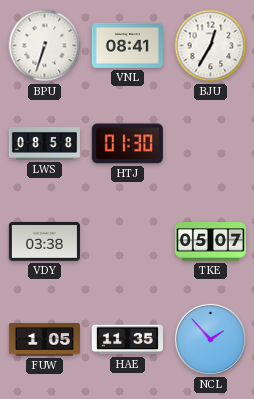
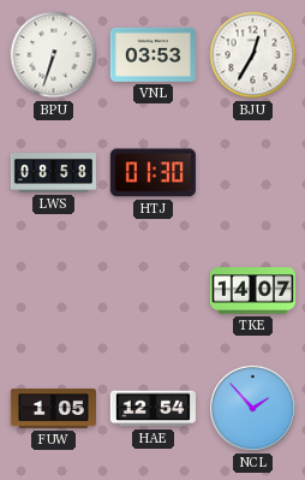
VNL: 08:41 -> 03:53 (152, 54)
VDY: 03:38 -> none (44, 241)
TKE: 05:07 -> 14:07 (252, 291)
HAE: 11:35 -> 12:54 (152, 409)
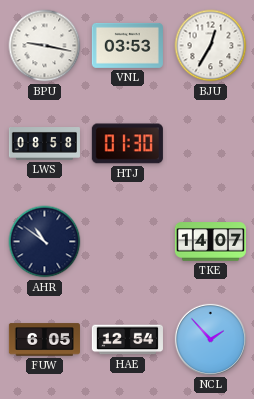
BPU: 6:33 -> 9:17 (45, 46)
AHR: none -> 10:51 (45, 242)
FUW: 1:05 -> 6:05 (44, 340)
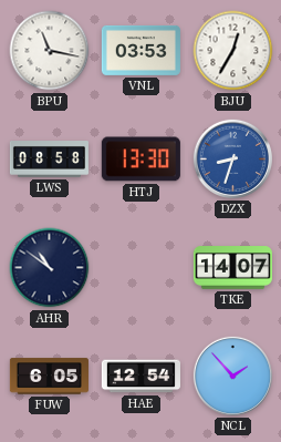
BPU: 9:17 -> 11:17 (50, 51)
HTJ: 01:30 -> 13:30 (140, 160)
DZX: none -> 8:33 (232, 158)
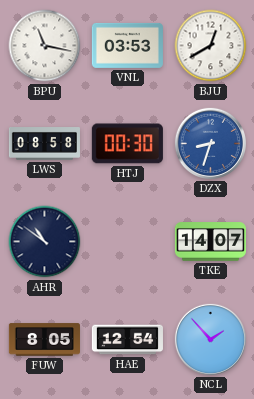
BJU: 12:35 -> 12:40 (211, 46)
HTJ: 13:30 -> 00:30 (127, 144)
FUW: 6:05 -> 8:05 (44, 340)
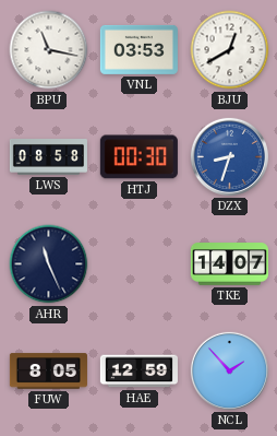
AHR: 10:51 -> 11:26 (49, 264)
HAE: 12:54 -> 12:59 (138, 372)
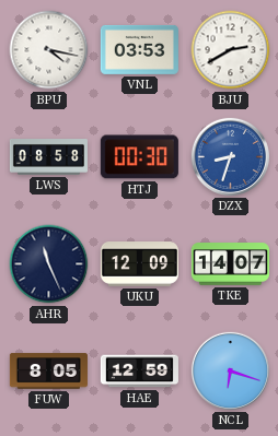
BPU: 11:17 -> 4:17 (49, 50)
BJU: 12:40 -> 2:40 (231, 50)
UKU: none -> 12:09 (139, 264)
NCL: 1:53 -> 6:18 (230, 370)
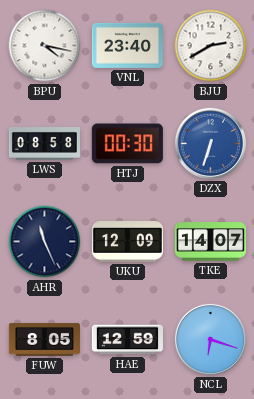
VNL: 03:53 -> 23:40 (127, 45)
DZX: 8:33 -> 6:33 (210, 143)
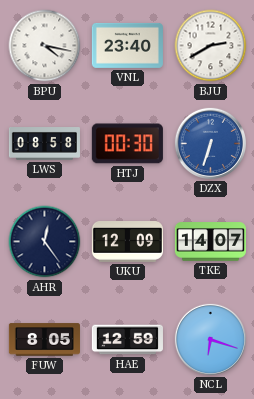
AHR: 11:26 -> 12:24 (45, 242)
